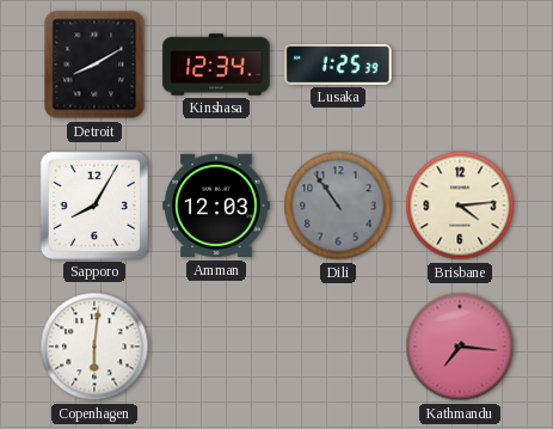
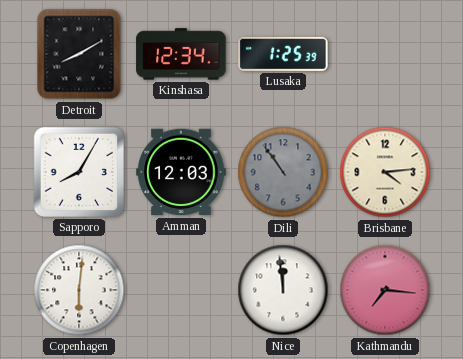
Nice: none -> 11:59 (283, 290)
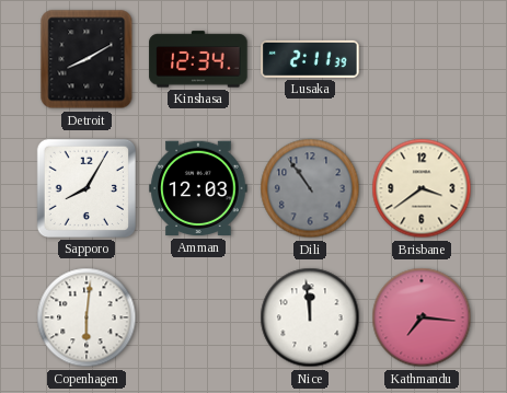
Lusaka: 1:25 -> 2:11 (310, 59)
Brisbane: 4:14 -> 3:39 (422, 188)
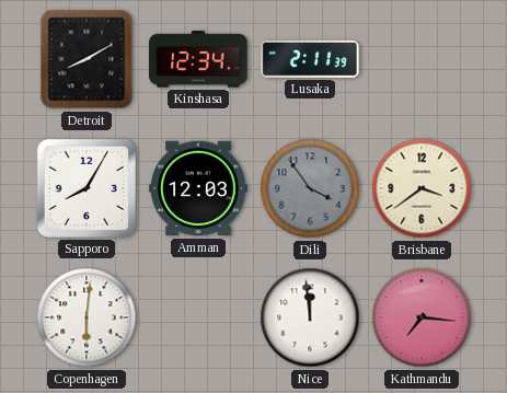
Dili: 10:54 -> 3:54 (310, 188)
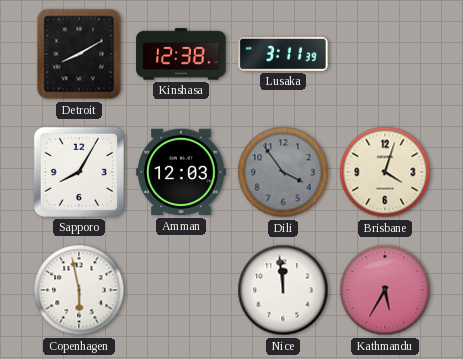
Kinshasa: 12:34 -> 12:38 (181, 54)
Lusaka: 2:11 -> 3:11 (283, 54)
Brisbane: 3:39 -> 4:03 (385, 172)
Copenhagen: 6:01 -> 5:58 (79, 290)
Kathmandu: 7:16 -> 5:35 (385, 290)
